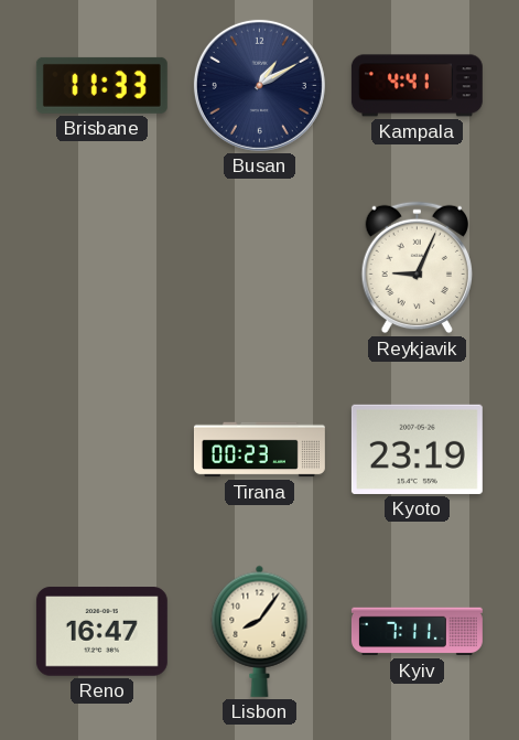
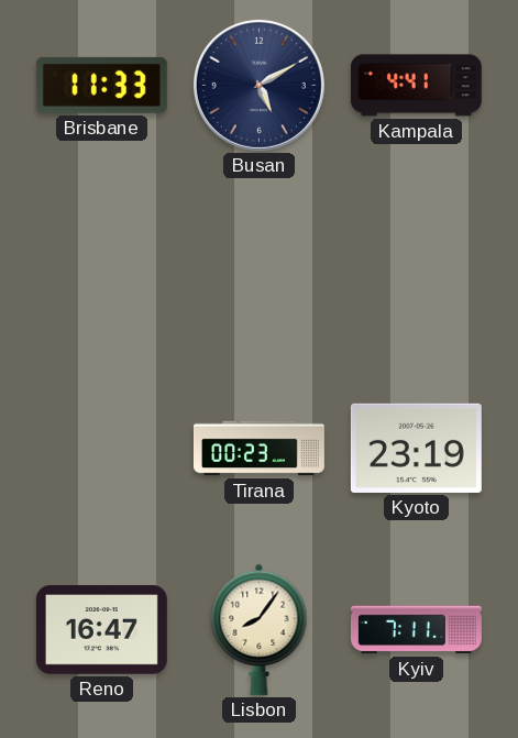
Busan: 1:10 -> 5:10 (258, 85)
Reykjavik: 9:04 -> none (417, 268)
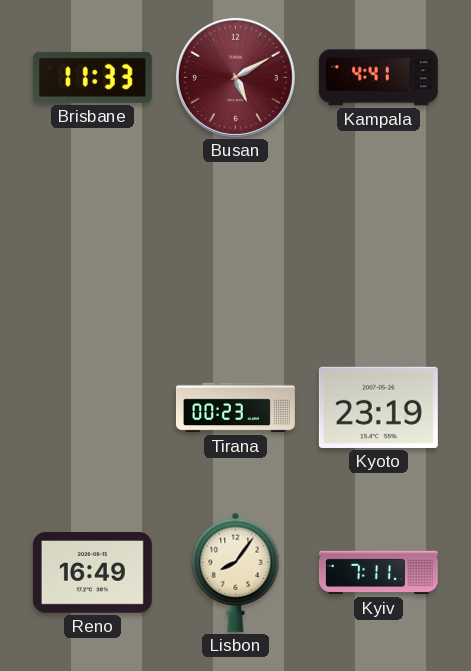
Busan dial: navy -> burgundy (235, 77)
Reno: 16:47 -> 16:49 (92, 573)
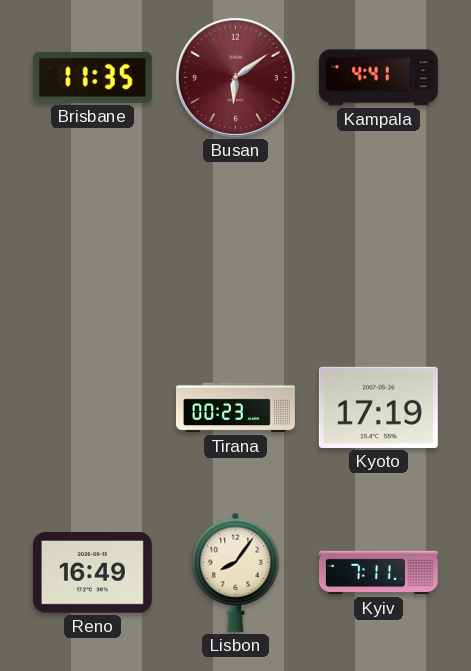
Brisbane: 11:33 -> 11:35 (92, 77)
Busan: 5:10 -> 6:09 (235, 77)
Kyoto: 23:19 -> 17:19 (378, 407)
